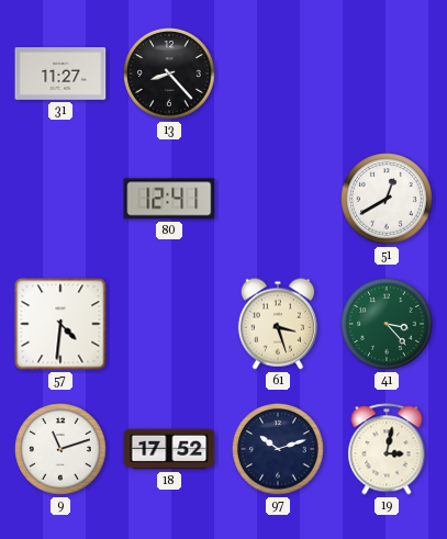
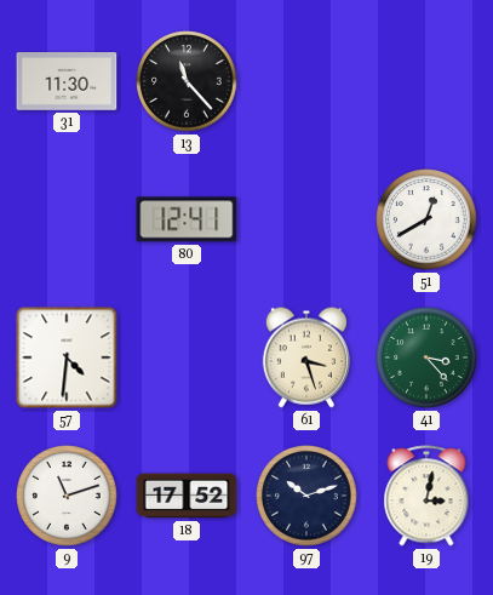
31: 11:27 -> 11:30 (67, 82)
13: 8:23 -> 11:23 (187, 81)
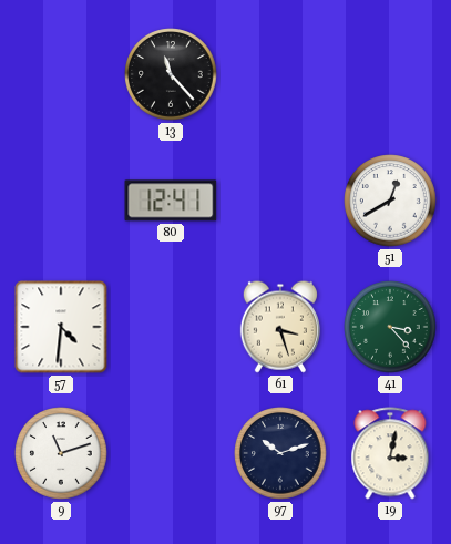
31: 11:30 -> none (67, 82)
18: 17:52 -> none (187, 496)
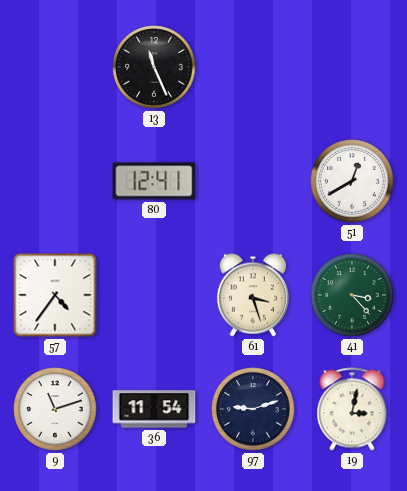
13: 11:23 -> 11:26 (154, 67)
57: 4:31 -> 4:36 (55, 295)
36: none -> 11:54 (154, 409)
97: 10:12 -> 9:12 (253, 409)
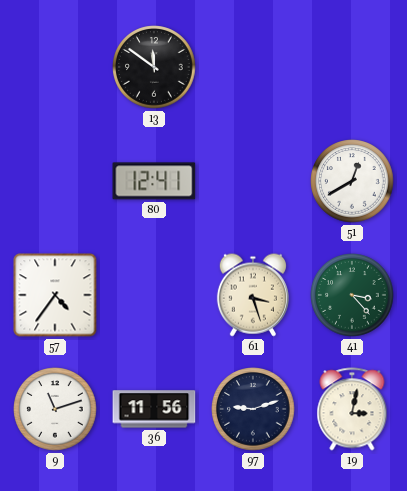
13: 11:26 -> 11:51 (154, 67)
36: 11:54 -> 11:56 (154, 409)
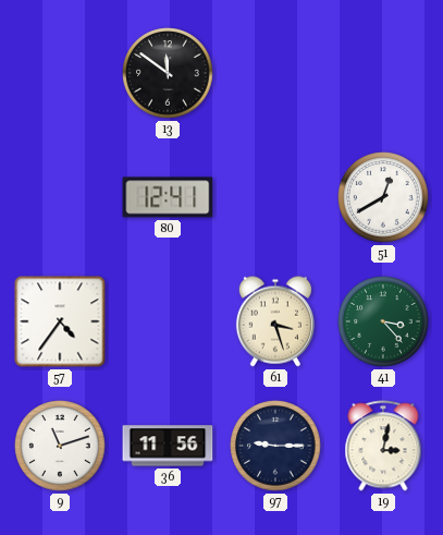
97: 9:12 -> 9:15 (275, 446)
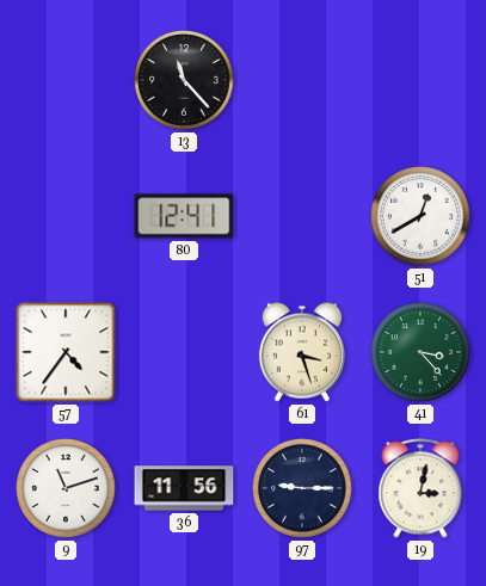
13: 11:51 -> 11:23 (184, 80)
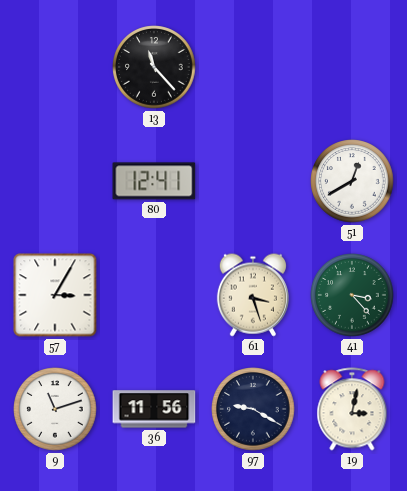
57: 4:36 -> 3:05 (55, 295)
97: 9:15 -> 9:20 (253, 409)
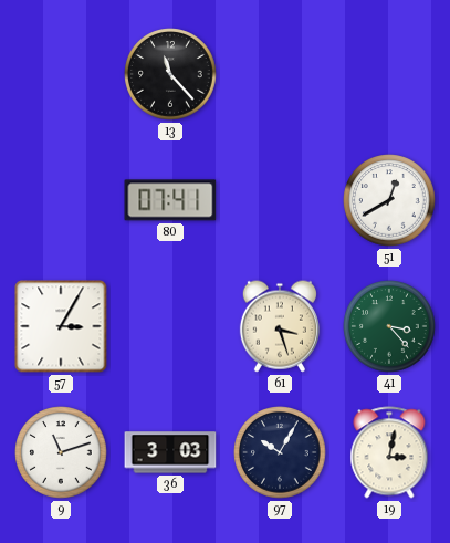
80: 12:41 -> 07:41 (170, 200)
36: 11:56 -> 3:03 (170, 452)
97: 9:20 -> 10:05 (280, 452)
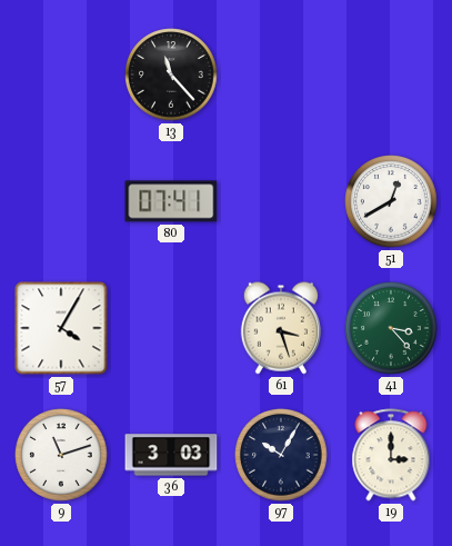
57: 3:05 -> 4:05 (61, 328)
19: 3:02 -> 3:00 (391, 455)
